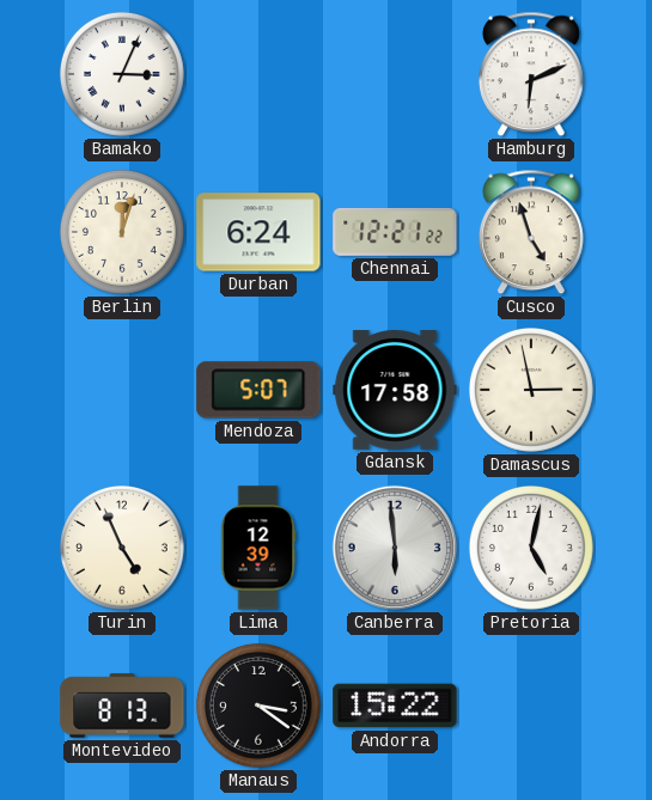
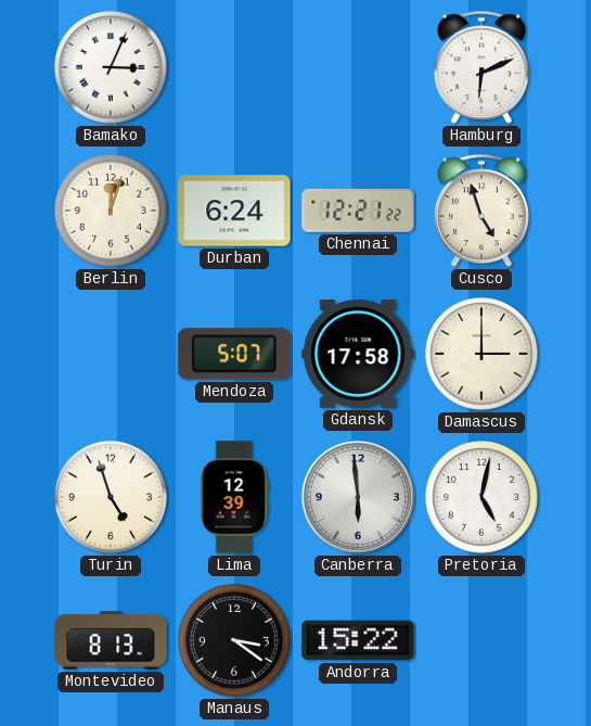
Damascus: 2:58 -> 3:00 (483, 355)
Turin: 4:56 -> 4:57 (112, 498)
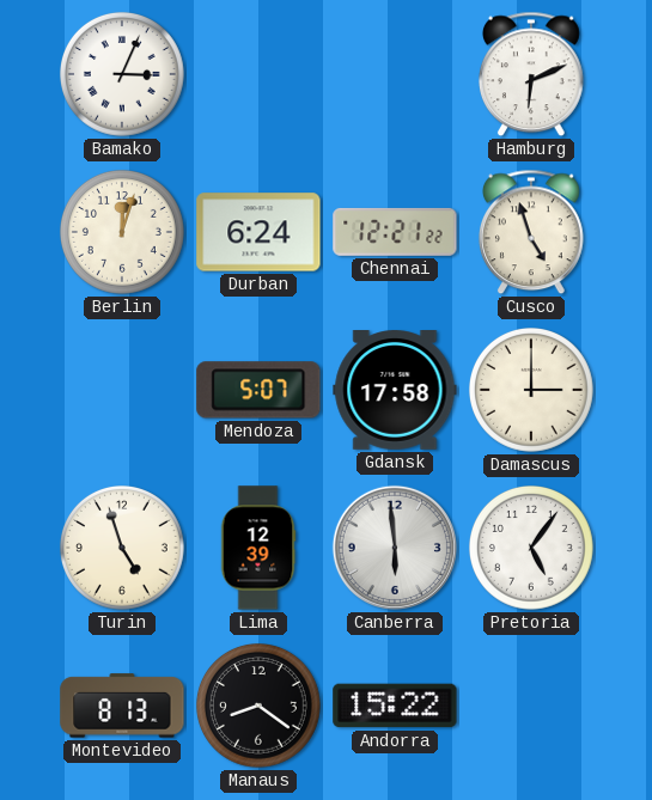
Pretoria: 5:02 -> 5:06 (532, 549)
Manaus: 3:21 -> 8:21 (260, 707)
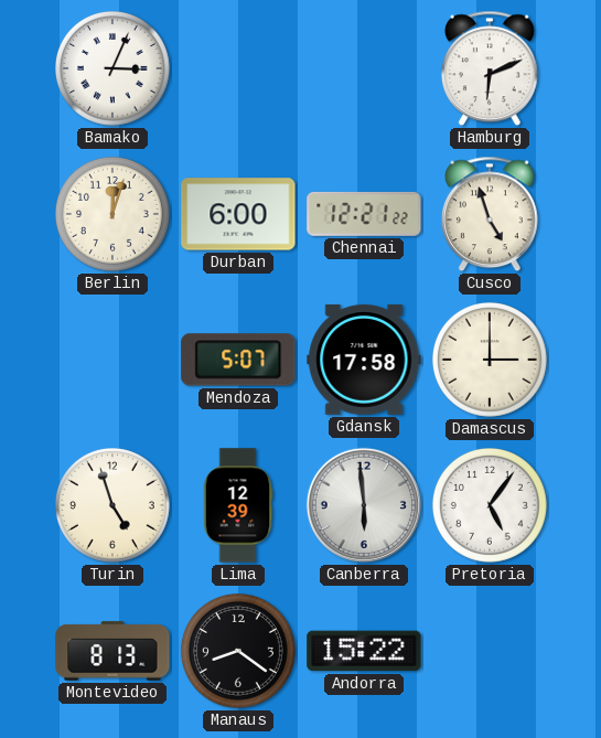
Durban: 6:24 -> 6:00 (238, 214)
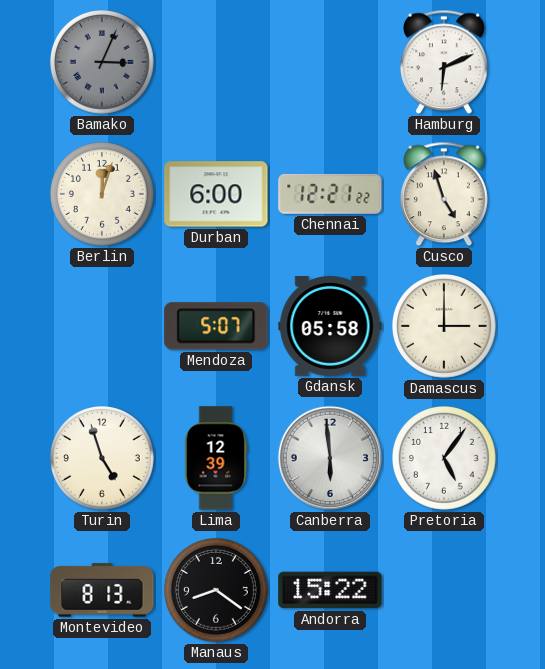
Bamako dial: white -> grey (103, 63)
Gdansk: 17:58 -> 05:58 (330, 327)
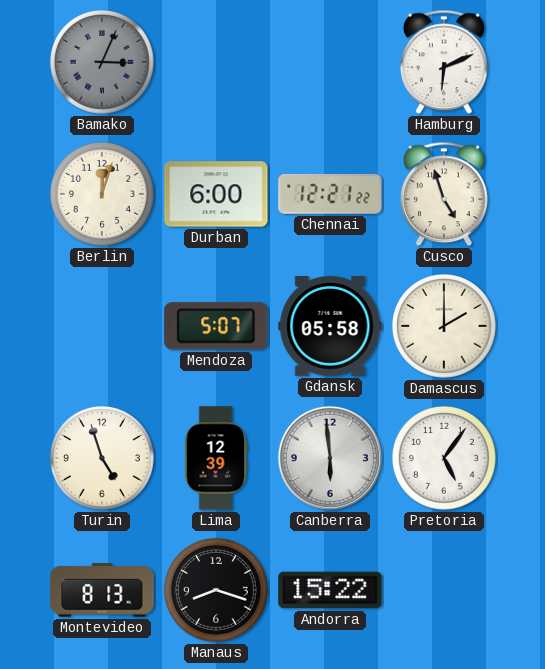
Damascus: 3:00 -> 2:00 (445, 327)
Manaus: 8:21 -> 8:18 (217, 591)
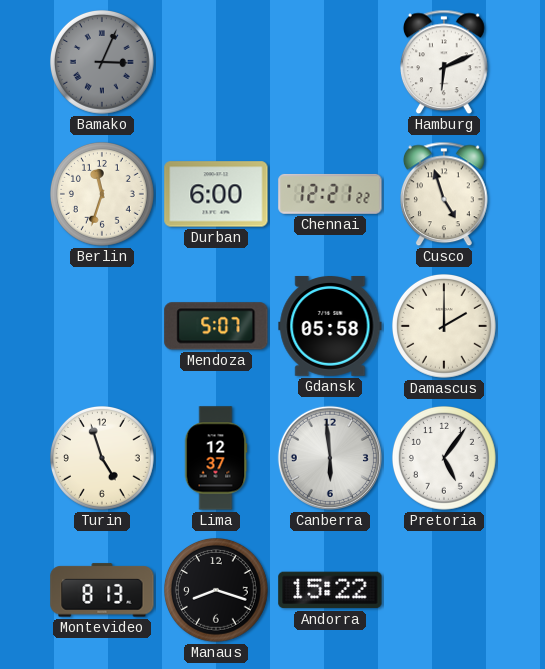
Berlin: 12:03 -> 11:33 (103, 195)
Lima: 12:39 -> 12:37 (216, 458)
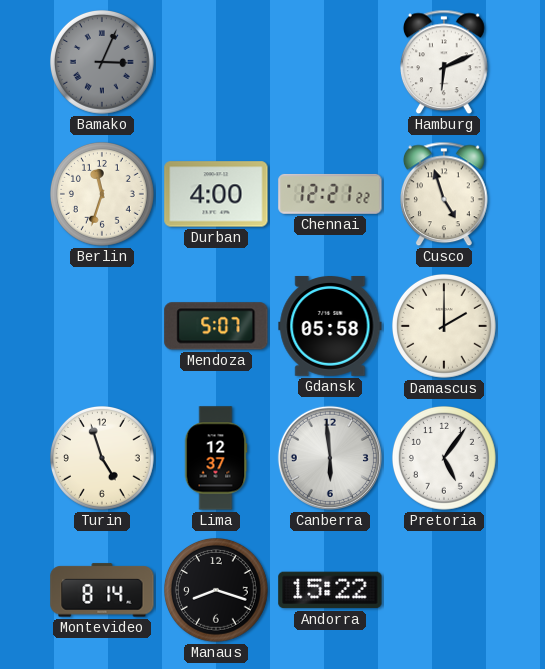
Durban: 6:00 -> 4:00 (216, 194)
Montevideo: 8:13 -> 8:14 (102, 590)
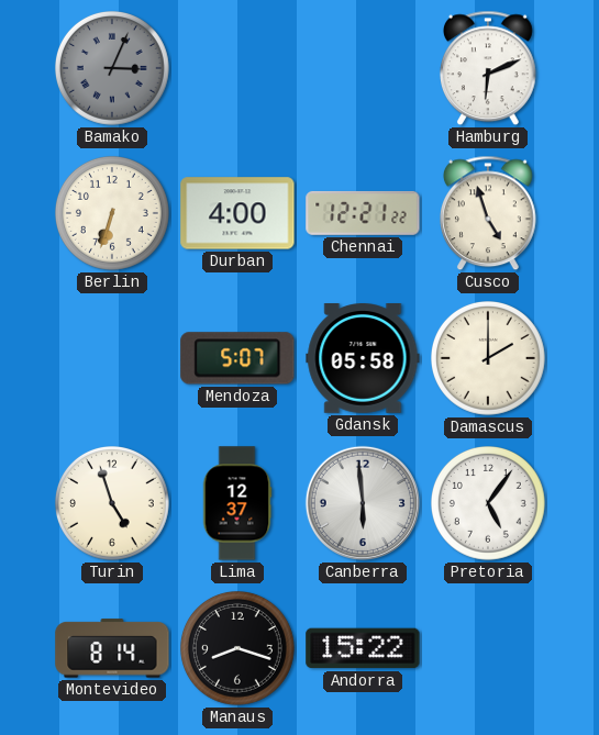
Berlin: 11:33 -> 6:33 (113, 214)
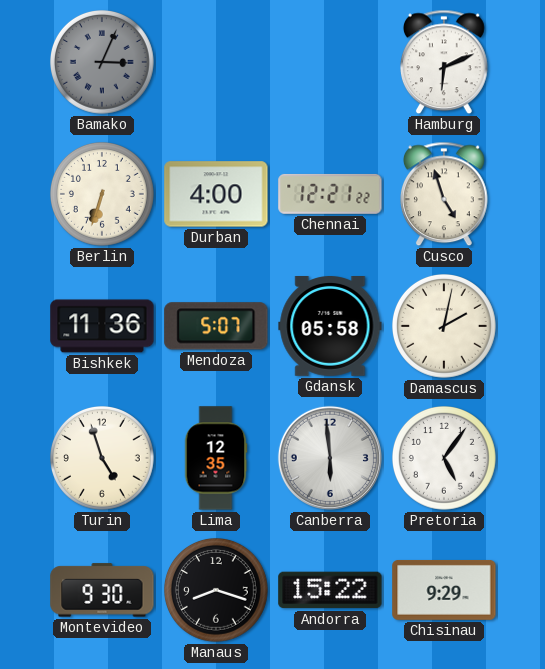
Bishkek: none -> 11:36 (102, 326)
Damascus: 2:00 -> 2:02 (445, 327)
Lima: 12:37 -> 12:35 (216, 458)
Montevideo: 8:14 -> 9:30 (102, 590)
Chisinau: none -> 9:29 (444, 590)
